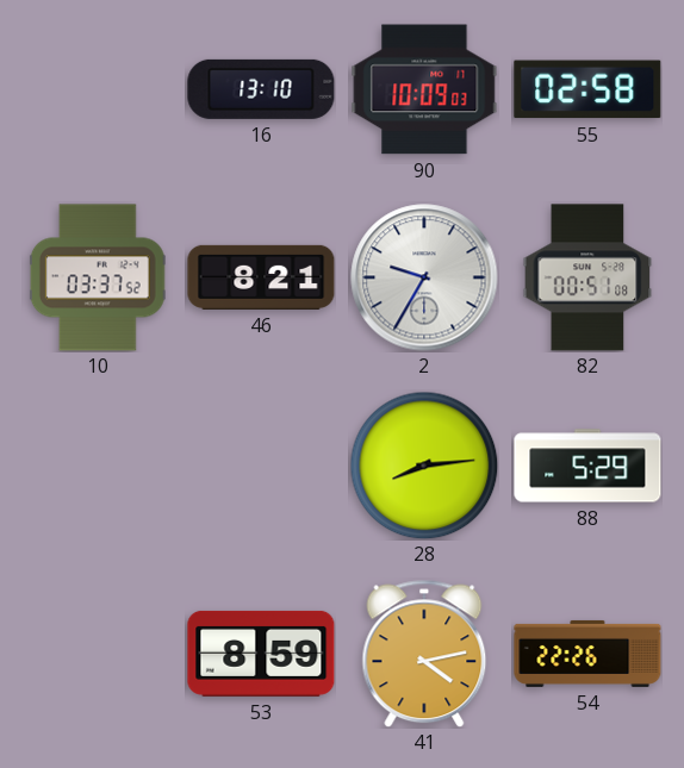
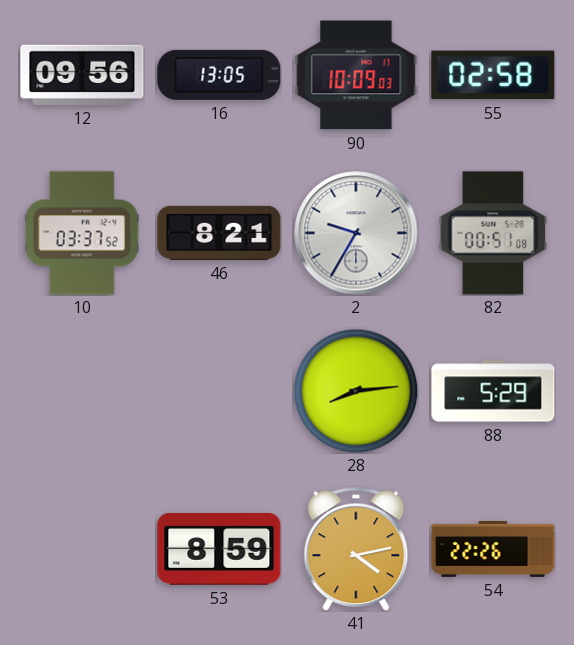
12: none -> 09:56 (82, 75)
16: 13:10 -> 13:05 (219, 75)
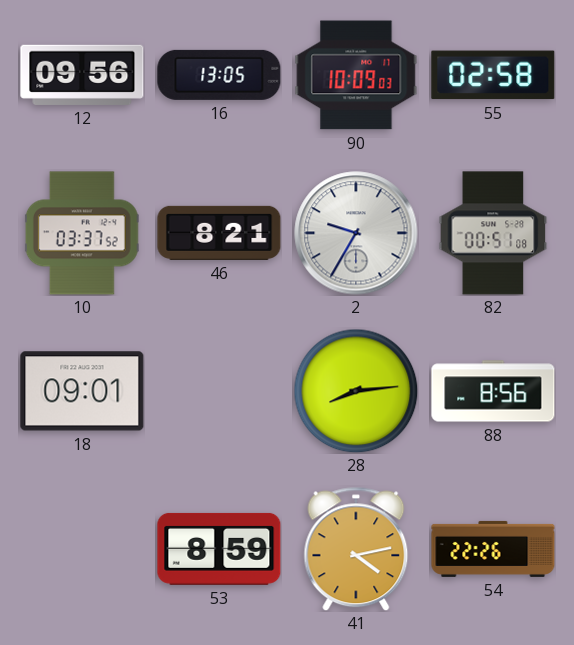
18: none -> 09:01 (82, 391)
88: 5:29 -> 8:56 (493, 391)
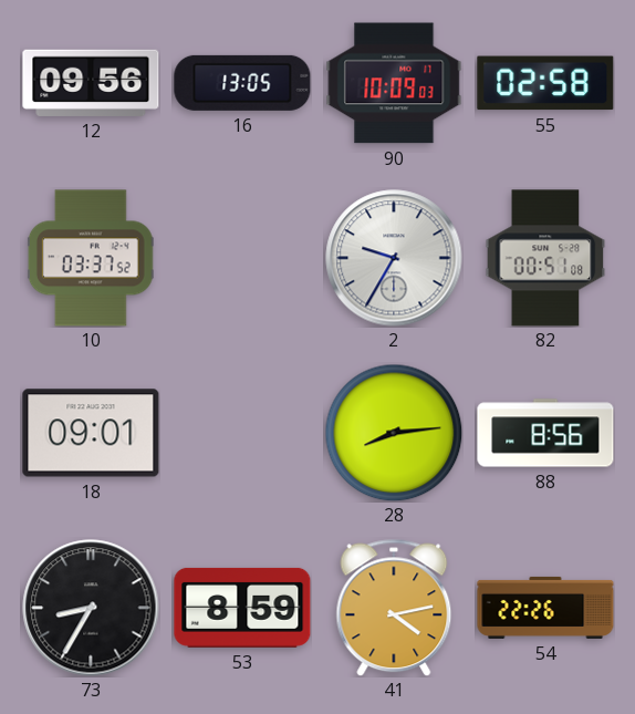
46: 8:21 -> none (219, 233)
73: none -> 8:35 (91, 608)
